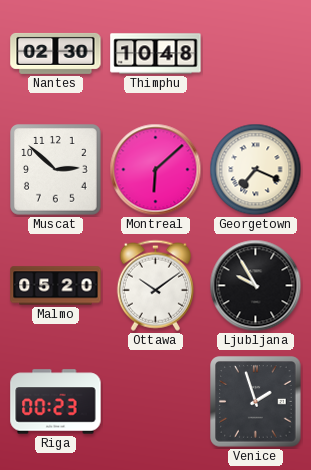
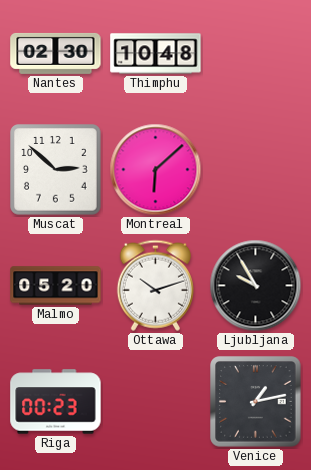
Georgetown: 7:19 -> none (256, 170)
Ottawa: 10:09 -> 10:12 (155, 285)
Venice: 1:57 -> 1:13 (256, 402)
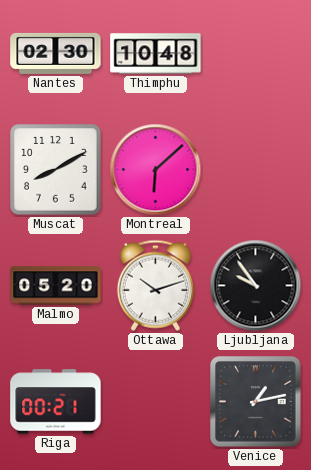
Muscat: 2:52 -> 8:10 (56, 170)
Ljubljana: 9:55 -> 9:54 (256, 286)
Riga: 00:23 -> 00:21 (56, 402)
